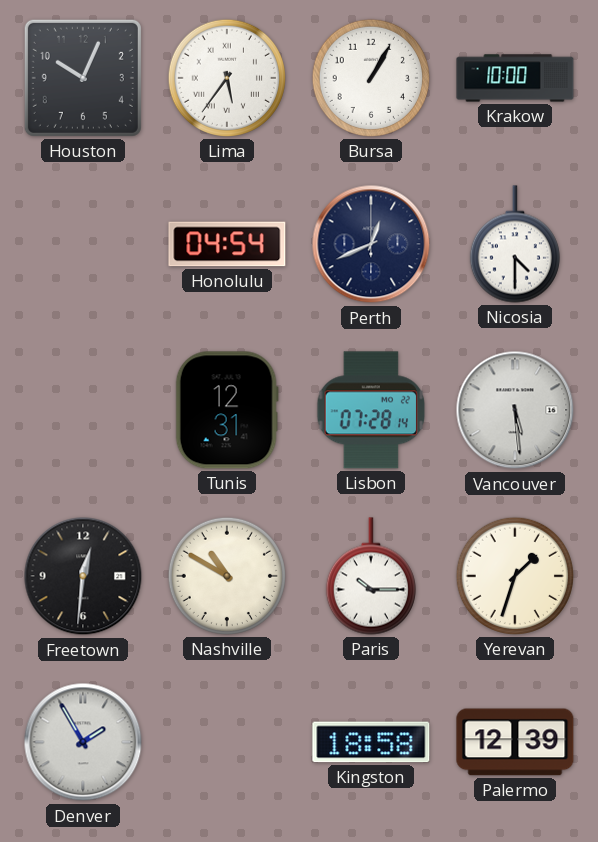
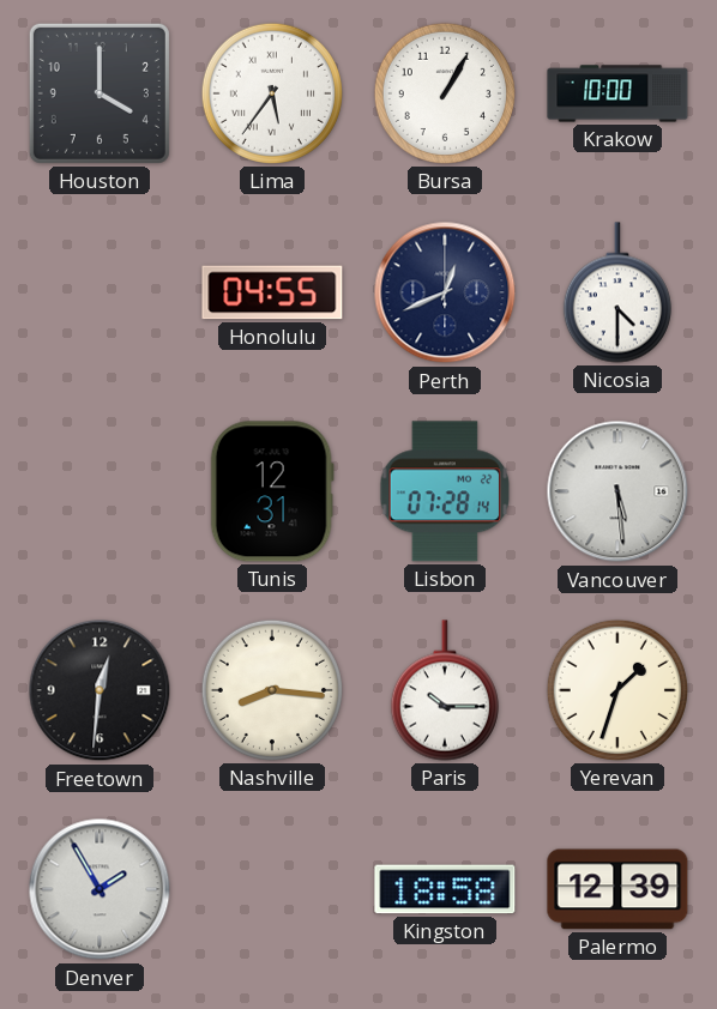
Houston: 10:04 -> 4:00 (100, 93)
Honolulu: 04:54 -> 04:55 (272, 292)
Nashville: 10:50 -> 8:16 (272, 690)
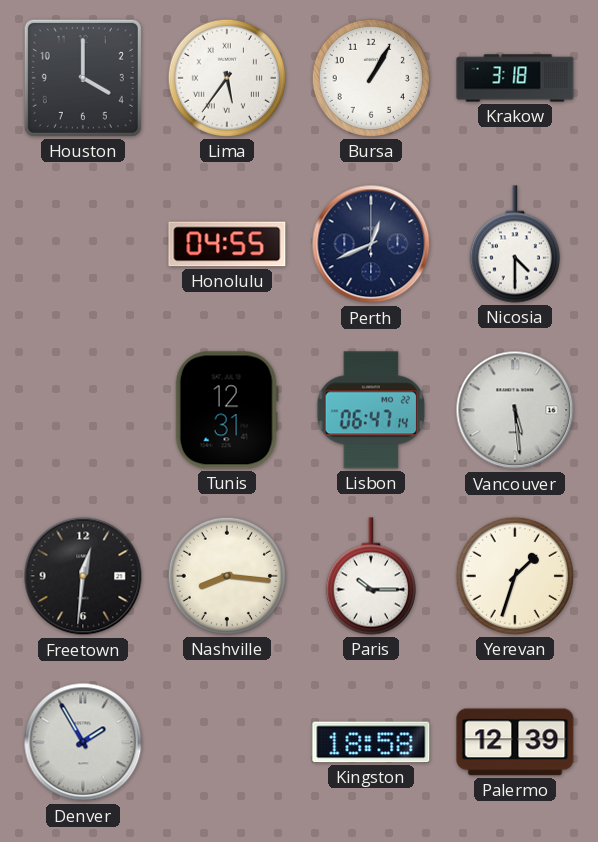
Krakow: 10:00 -> 3:18 (515, 78)
Lisbon: 07:28 -> 06:47 (371, 410)
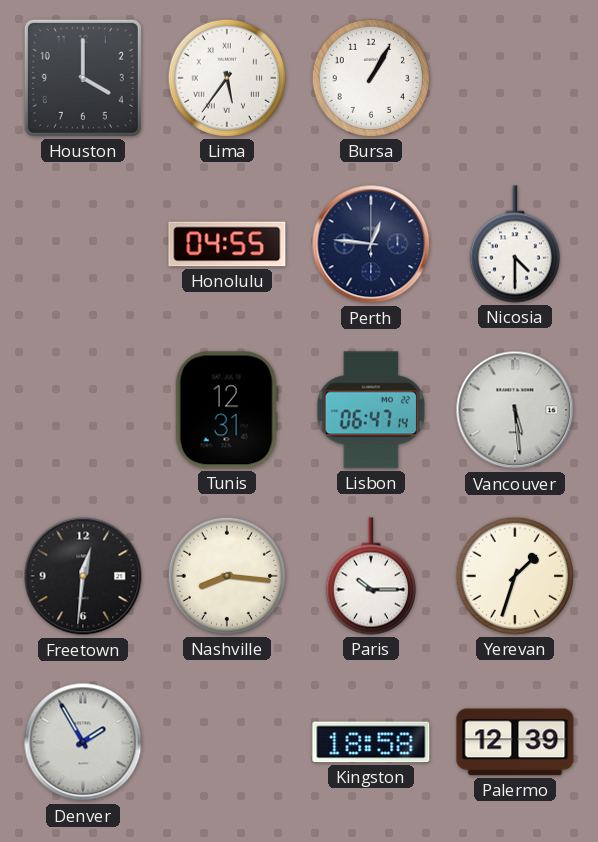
Krakow: 3:18 -> none (515, 78)
Perth: 12:41 -> 12:46 (371, 244)
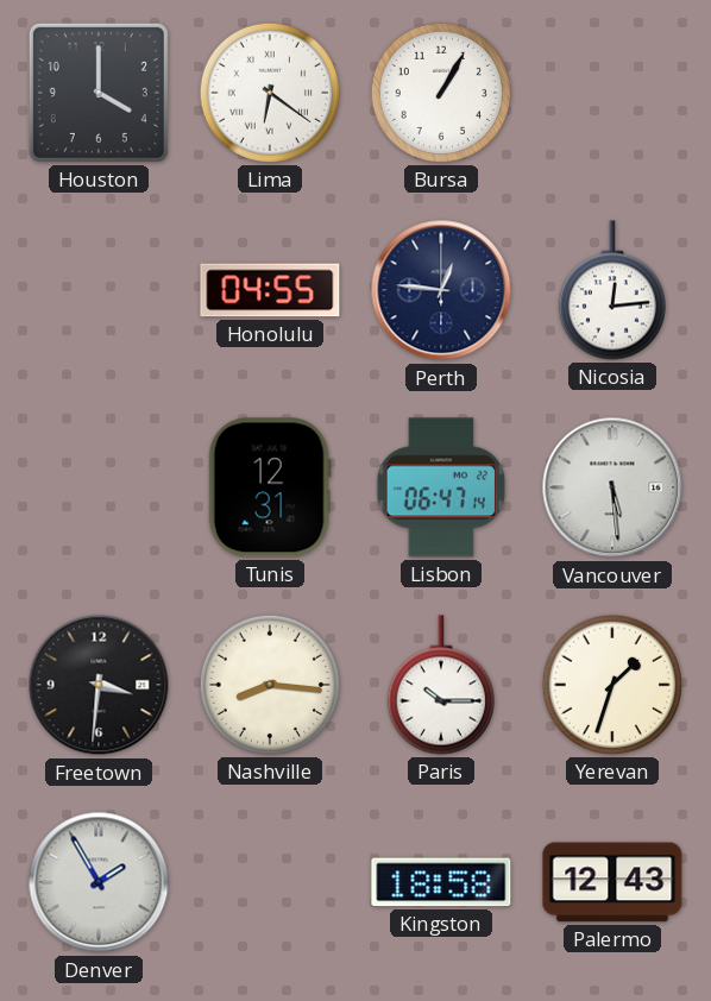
Lima: 5:36 -> 6:21 (270, 93)
Nicosia: 4:30 -> 12:14 (612, 290)
Freetown: 12:31 -> 3:31 (99, 685)
Palermo: 12:39 -> 12:43 (612, 882)
